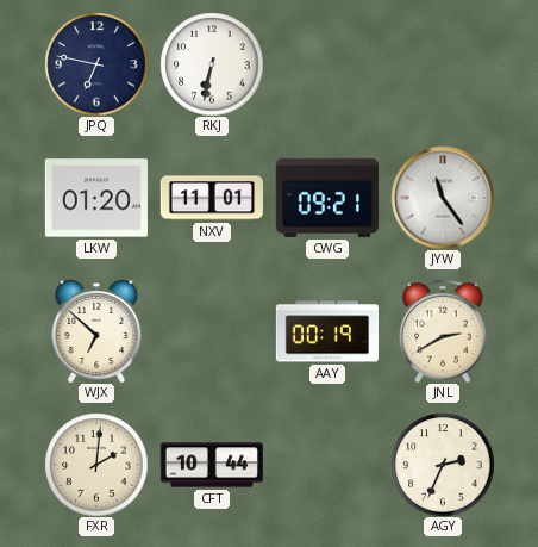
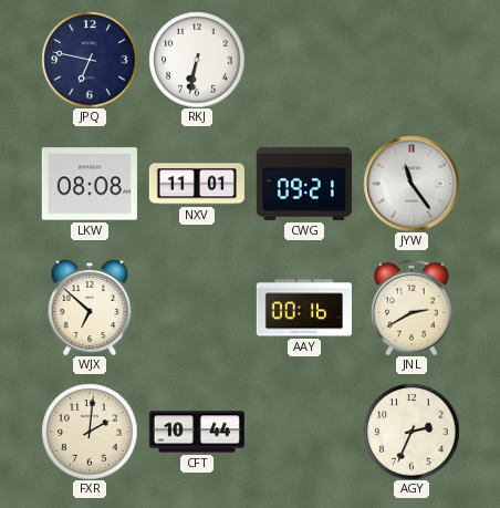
LKW: 01:20 -> 08:08 (90, 184)
AAY: 00:19 -> 00:16 (303, 308)
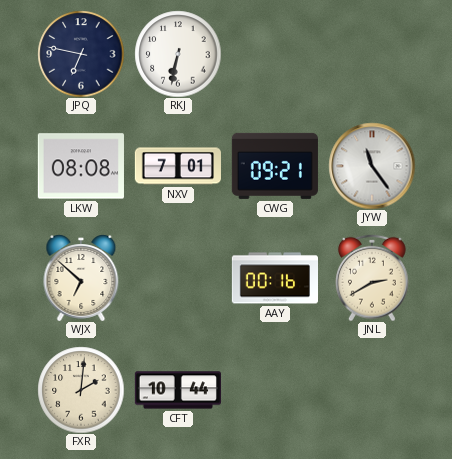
NXV: 11:01 -> 7:01 (178, 166)
AGY: 2:34 -> none (412, 432)
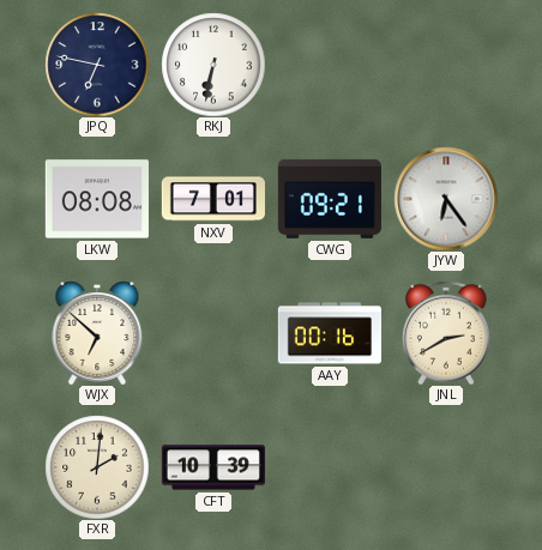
JYW: 11:24 -> 6:24 (446, 199)
CFT: 10:44 -> 10:39 (212, 467)
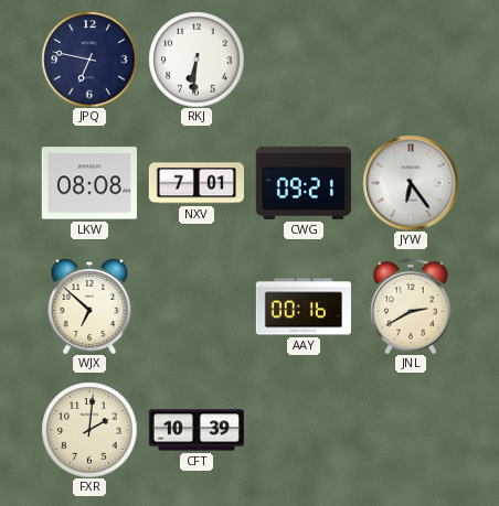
RKJ: 6:32 -> 6:31 (197, 60)
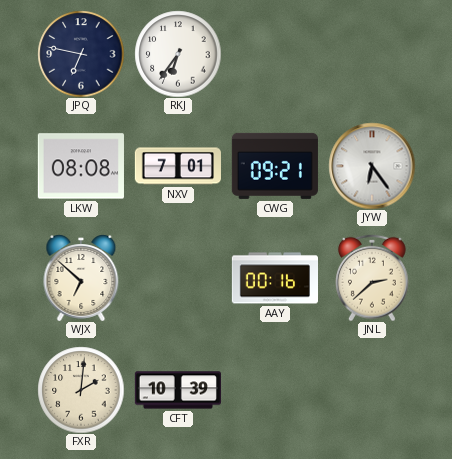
RKJ: 6:31 -> 6:36 (178, 54)
JNL: 2:40 -> 2:38 (373, 278)
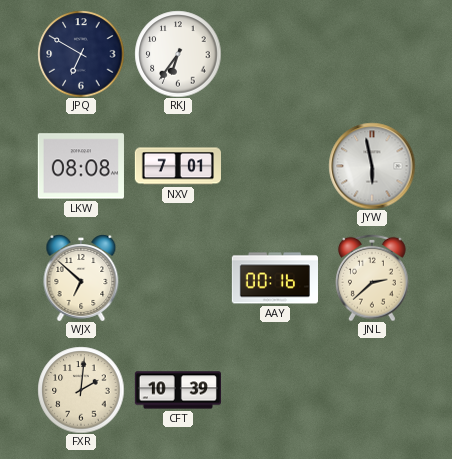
JPQ: 6:47 -> 6:50 (81, 54)
CWG: 09:21 -> none (275, 166)
JYW: 6:24 -> 5:58 (372, 166)
